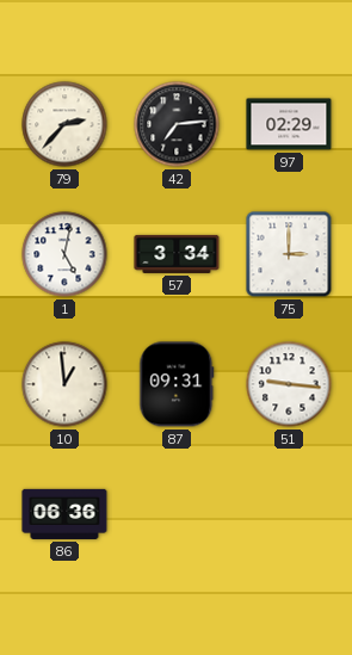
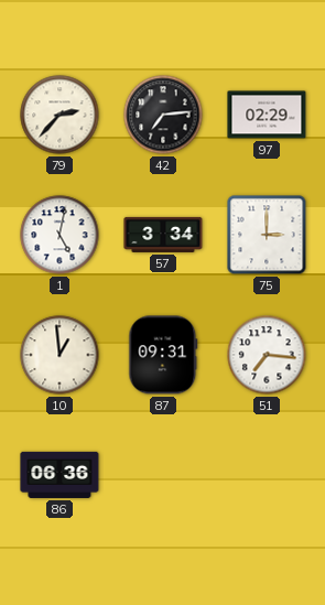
51: 9:16 -> 7:16 (267, 355)
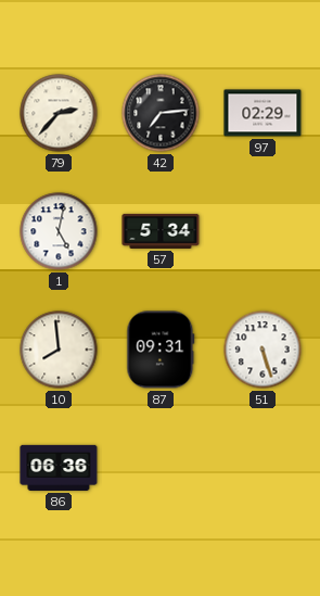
57: 3:34 -> 5:34 (161, 231)
75: 3:00 -> none (267, 235)
10: 12:59 -> 7:59 (59, 350)
51: 7:16 -> 5:27 (263, 350)
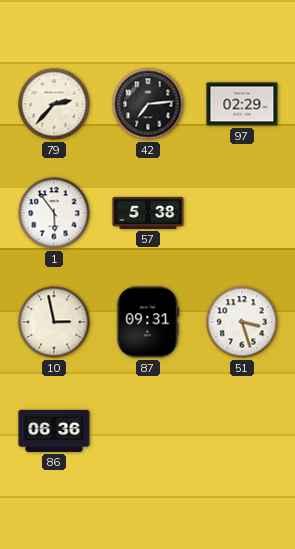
1: 5:02 -> 5:54 (54, 213)
57: 5:34 -> 5:38 (148, 213)
10: 7:59 -> 2:58 (54, 322)
51: 5:27 -> 3:27 (242, 322)
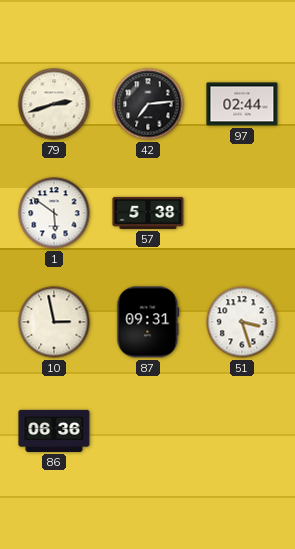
79: 2:37 -> 2:42 (54, 104)
97: 02:29 -> 02:44 (242, 104)
1: 5:54 -> 5:51 (54, 213)
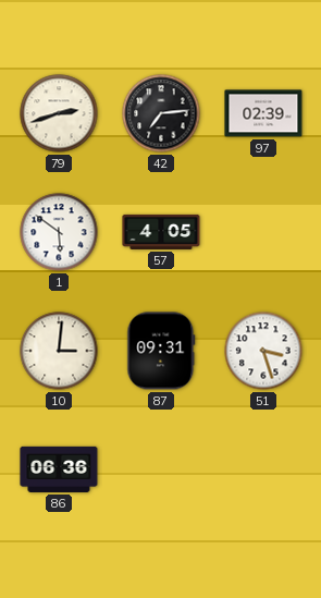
97: 02:44 -> 02:39 (263, 113)
57: 5:38 -> 4:05 (161, 232)
10: 2:58 -> 3:01 (59, 351)
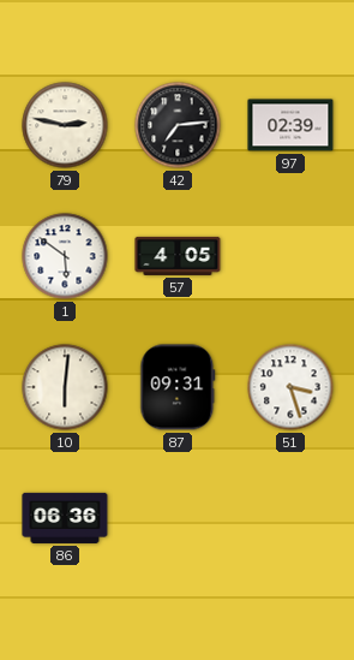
79: 2:42 -> 2:47 (65, 125)
10: 3:01 -> 6:01 (65, 387)
